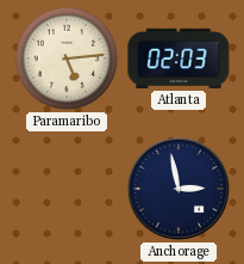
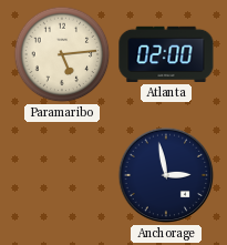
Atlanta: 02:03 -> 02:00 (166, 54)
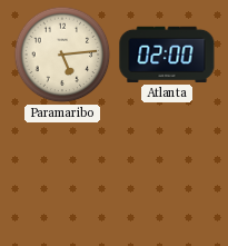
Anchorage: 2:58 -> none (166, 175)
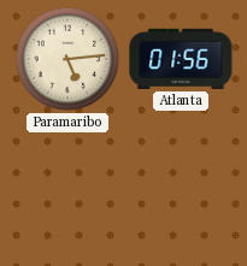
Atlanta: 02:00 -> 01:56 (181, 59)
